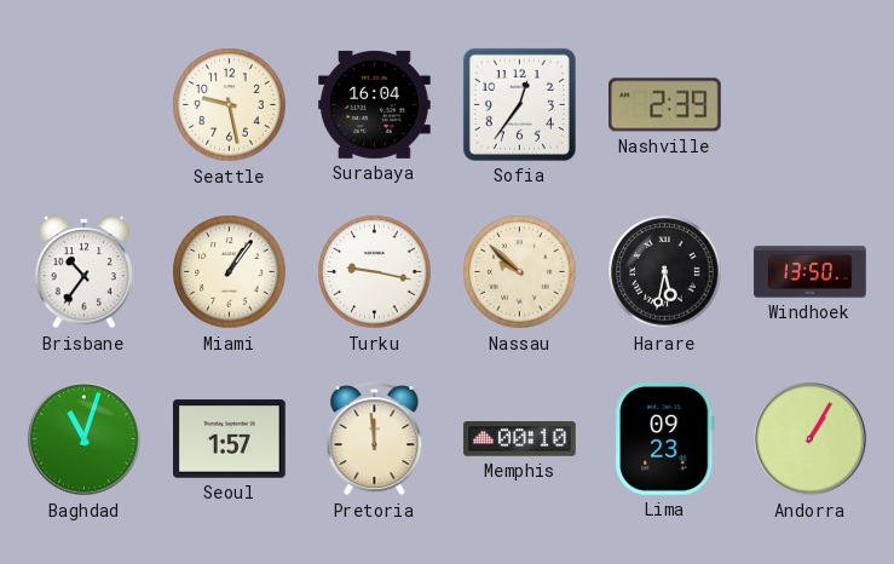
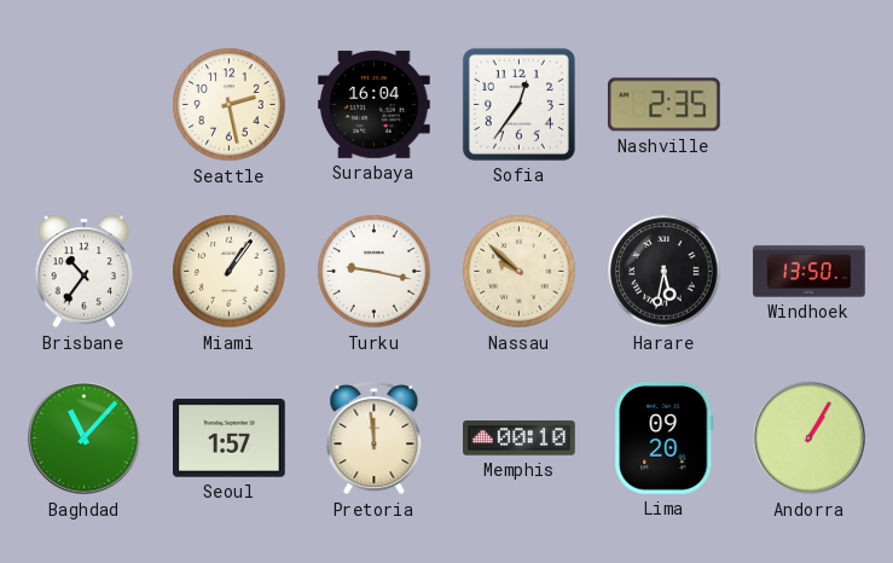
Seattle: 9:28 -> 2:28 (230, 105)
Nashville: 2:39 -> 2:35 (665, 105)
Baghdad: 11:03 -> 11:07 (85, 439)
Lima: 09:23 -> 09:20 (665, 439)
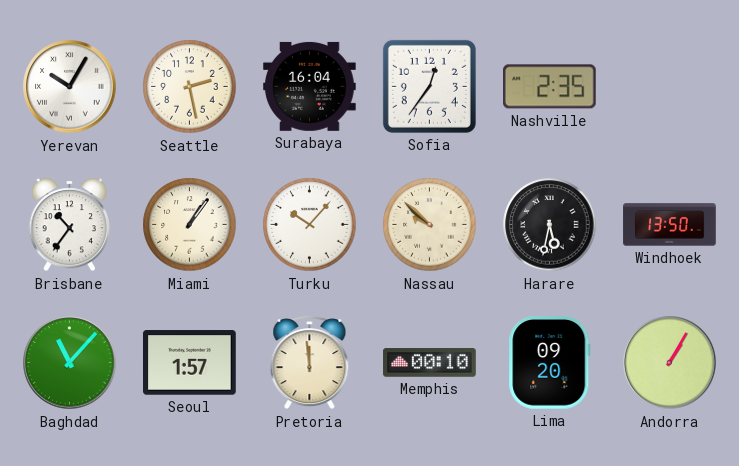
Yerevan: none -> 10:05 (70, 87)
Turku: 9:17 -> 10:07 (310, 225)
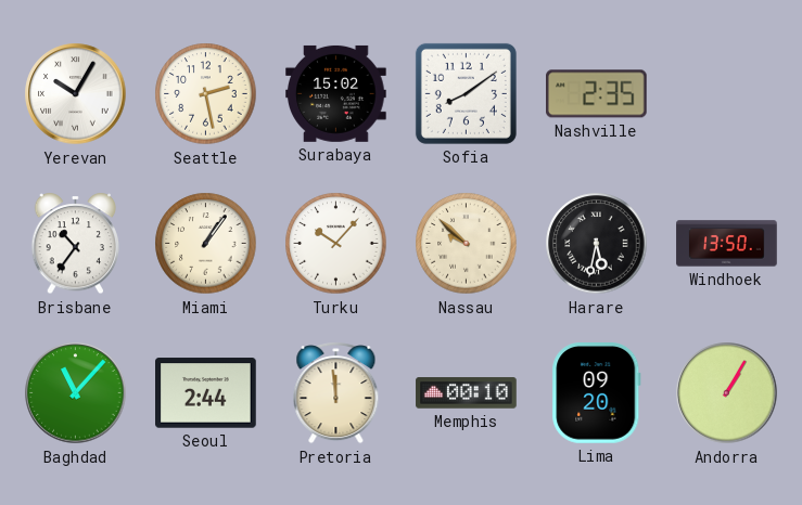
Surabaya: 16:04 -> 15:02 (336, 93)
Sofia: 12:36 -> 8:09 (466, 93)
Seoul: 1:57 -> 2:44 (206, 393)
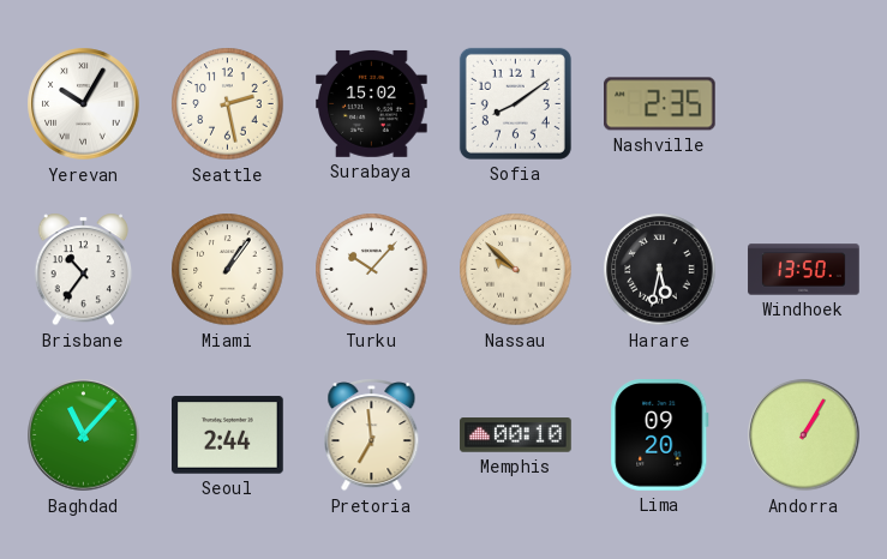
Pretoria: 11:59 -> 6:59 (372, 435)
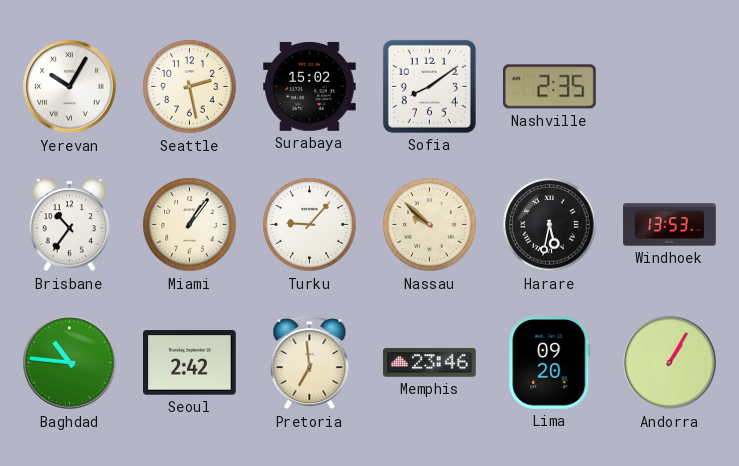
Turku: 10:07 -> 9:07 (310, 225)
Windhoek: 13:50 -> 13:53 (670, 225)
Baghdad: 11:07 -> 10:46 (70, 363)
Seoul: 2:44 -> 2:42 (190, 363)
Memphis: 00:10 -> 23:46 (430, 363)
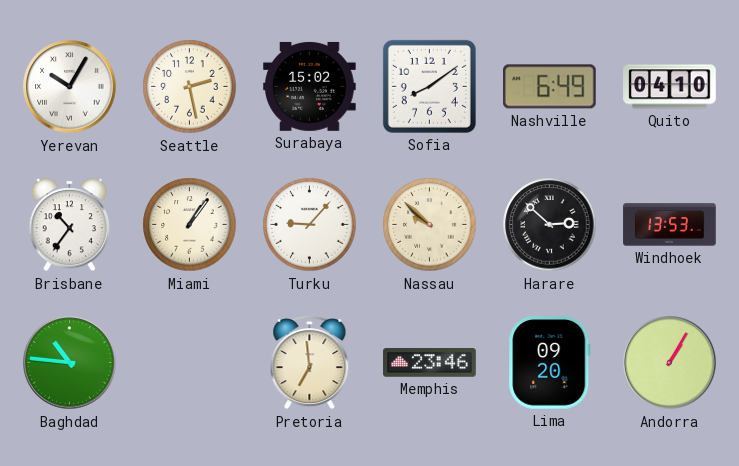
Nashville: 2:35 -> 6:49 (550, 87)
Quito: none -> 04:10 (670, 87)
Harare: 5:32 -> 2:52 (550, 225)
Seoul: 2:42 -> none (190, 363)
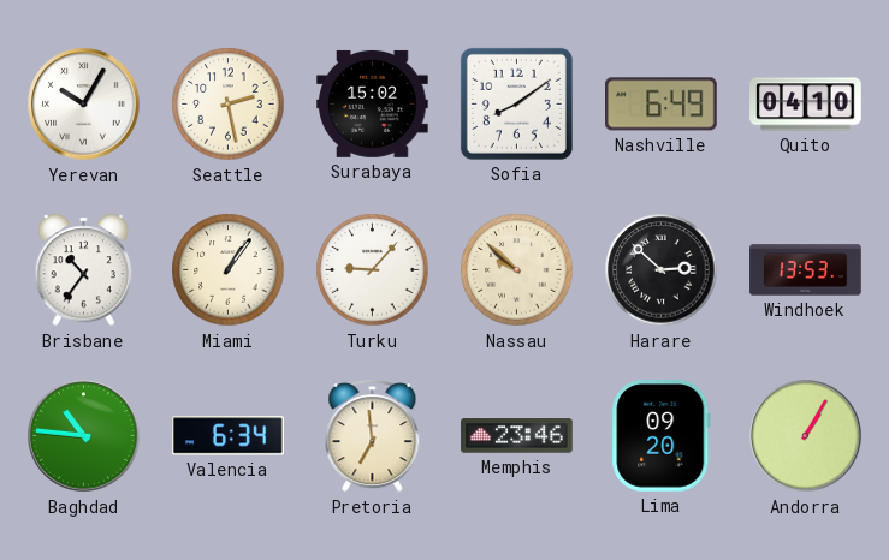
Valencia: none -> 6:34 (229, 436)
